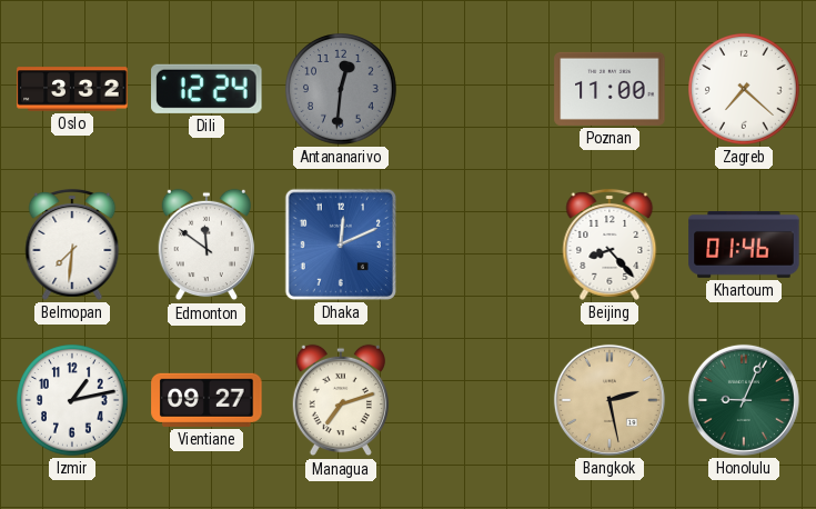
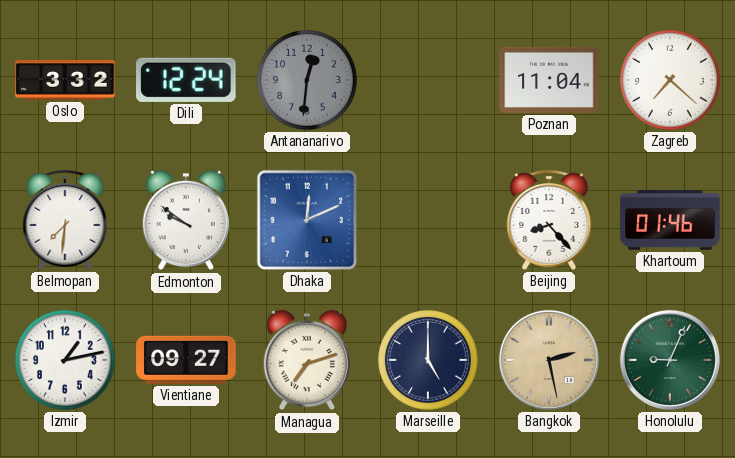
Poznan: 11:00 -> 11:04 (549, 80)
Edmonton: 11:51 -> 9:51 (185, 220)
Marseille: none -> 5:00 (428, 360)
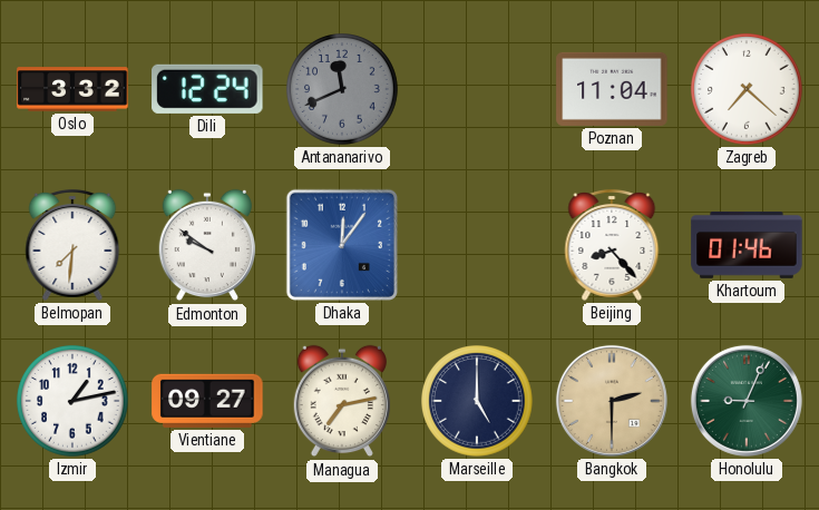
Antananarivo: 12:31 -> 11:41 (342, 89)
Dhaka: 12:11 -> 12:06 (342, 245)
Managua: 7:12 -> 7:13 (341, 401)
Bangkok: 2:28 -> 2:30 (612, 401)
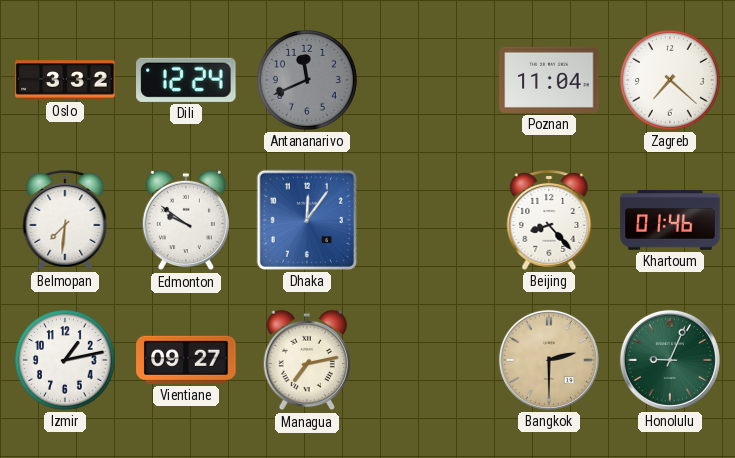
Marseille: 5:00 -> none (477, 401)
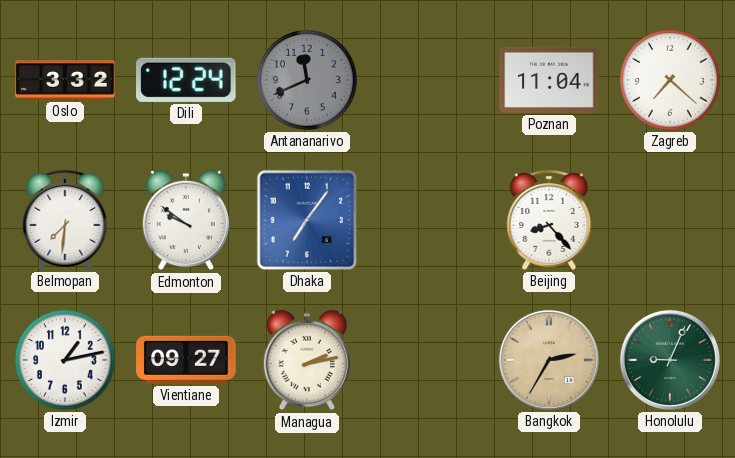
Dhaka: 12:06 -> 7:06 (307, 220)
Khartoum: 01:46 -> none (670, 221)
Managua: 7:13 -> 2:13 (306, 360)
Bangkok: 2:30 -> 2:35 (549, 360)
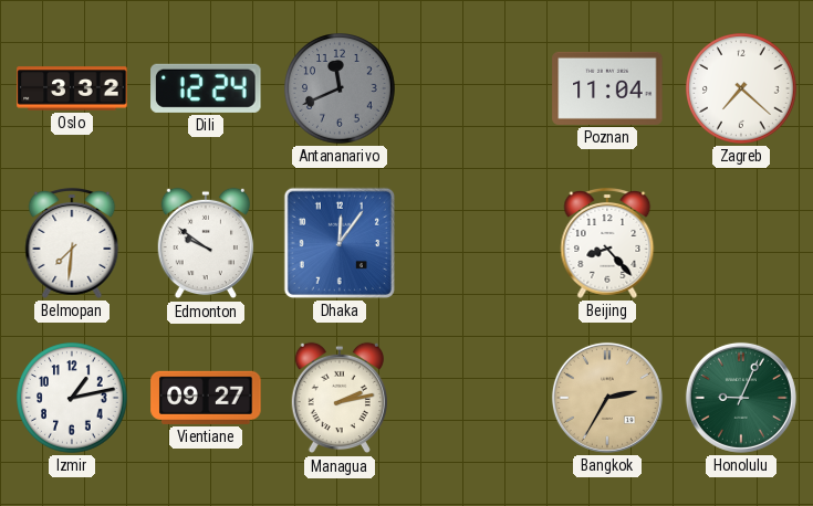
Dhaka: 7:06 -> 12:06 (340, 243)
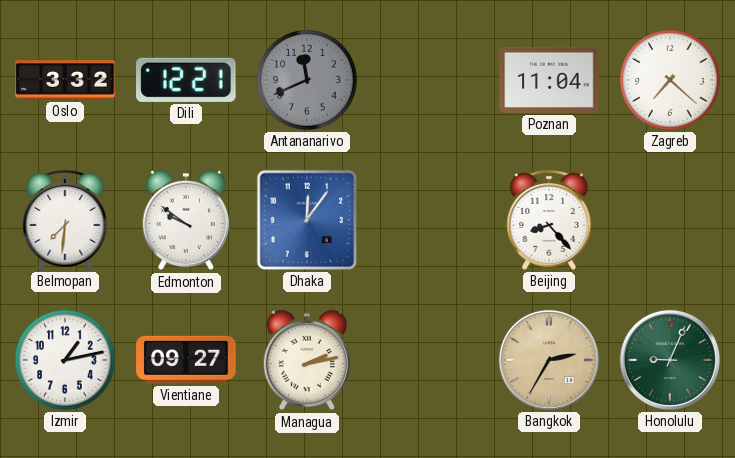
Dili: 12:24 -> 12:21 (186, 80)
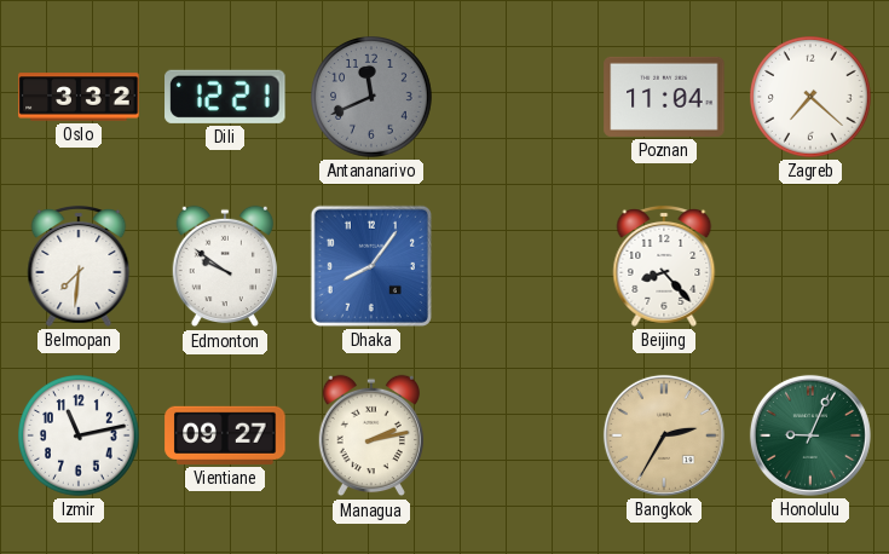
Dhaka: 12:06 -> 8:06 (371, 266)
Izmir: 1:13 -> 11:13 (79, 435)
